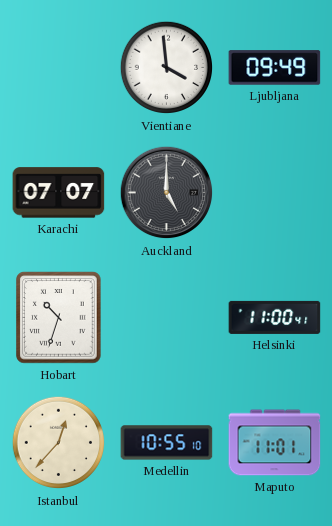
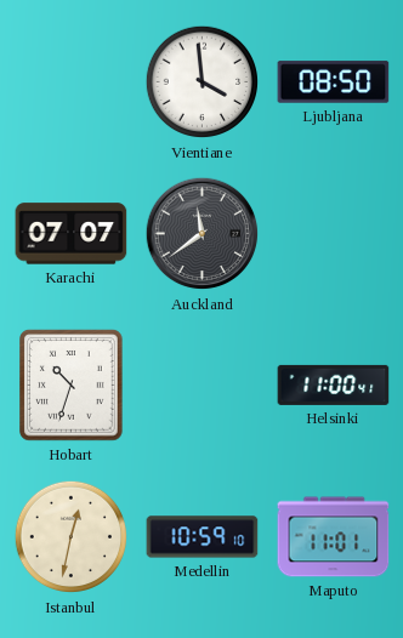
Ljubljana: 09:49 -> 08:50 (334, 82)
Auckland: 5:00 -> 11:39 (203, 234)
Istanbul: 12:37 -> 12:32 (72, 537)
Medellin: 10:55 -> 10:59 (203, 537)
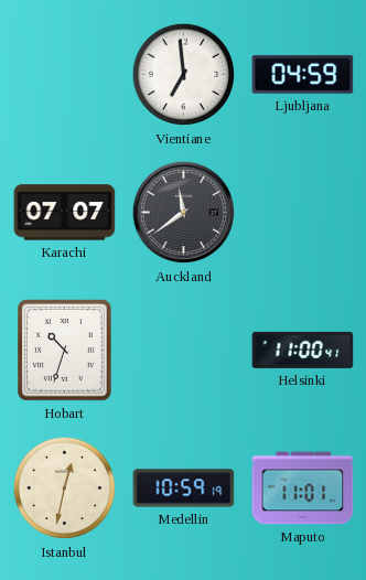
Vientiane: 3:59 -> 6:59 (184, 75)
Ljubljana: 08:50 -> 04:59 (303, 75)
Medellin: 10:59:10 -> 10:59:19 (184, 488)
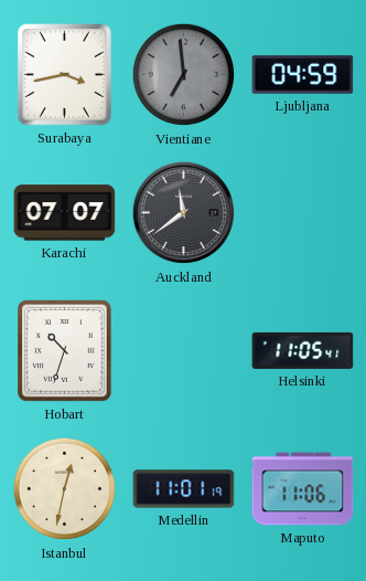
Surabaya: none -> 3:43 (65, 75)
Vientiane dial: white -> grey (184, 75)
Helsinki: 11:00 -> 11:05 (303, 350)
Medellin: 10:59 -> 11:01 (184, 489)
Maputo: 11:01 -> 11:06 (303, 489)
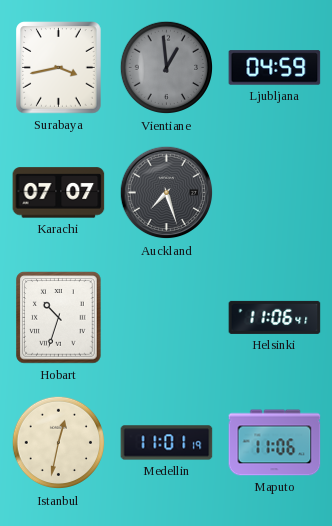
Vientiane: 6:59 -> 12:59 (167, 68)
Auckland: 11:39 -> 7:27 (167, 193)
Helsinki: 11:05 -> 11:06 (275, 317)
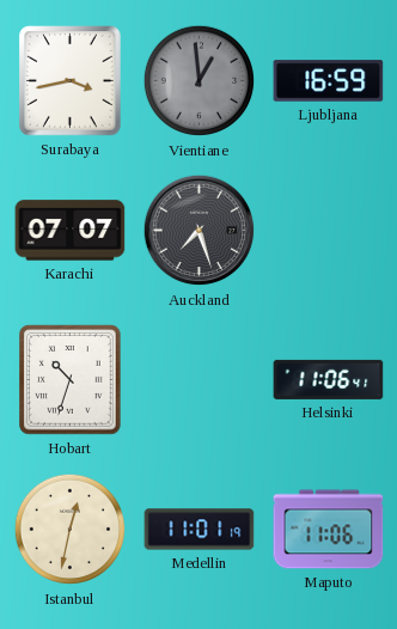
Ljubljana: 04:59 -> 16:59 (329, 81)
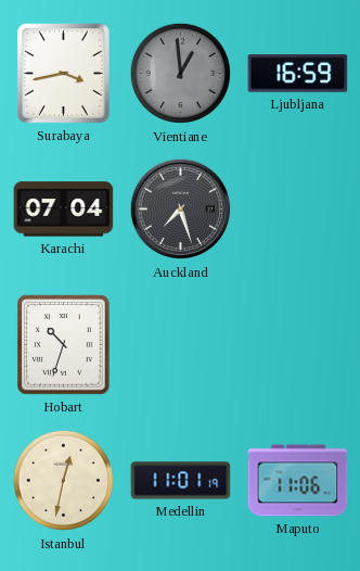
Karachi: 07:07 -> 07:04 (64, 210)
Helsinki: 11:06 -> none (329, 379)
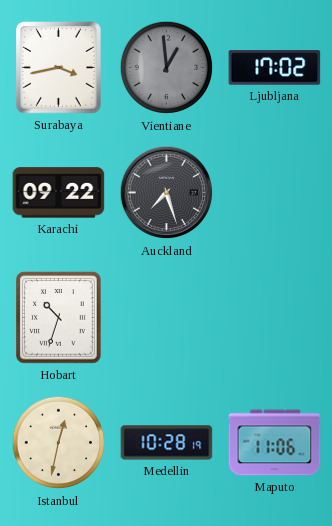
Ljubljana: 16:59 -> 17:02 (275, 68)
Karachi: 07:04 -> 09:22 (59, 193)
Medellin: 11:01 -> 10:28 (167, 443)
